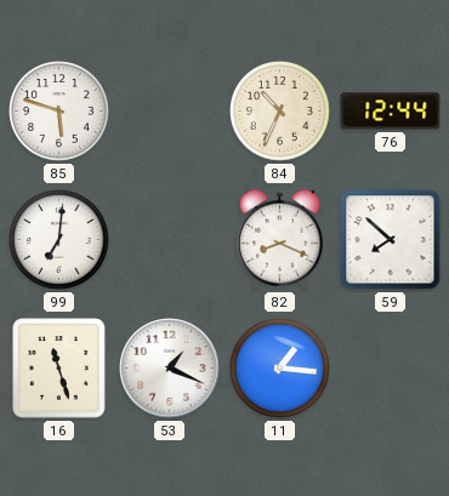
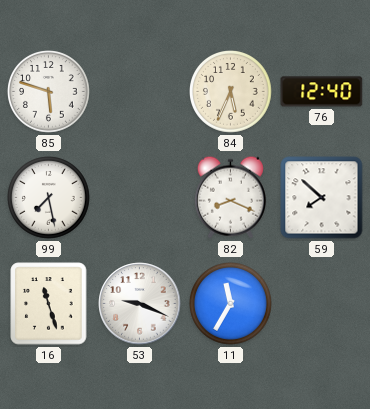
84: 10:34 -> 5:34 (231, 92)
76: 12:44 -> 12:40 (322, 92)
99: 7:01 -> 7:28 (49, 198)
53: 1:19 -> 9:19 (140, 304)
11: 1:16 -> 11:35 (231, 304)
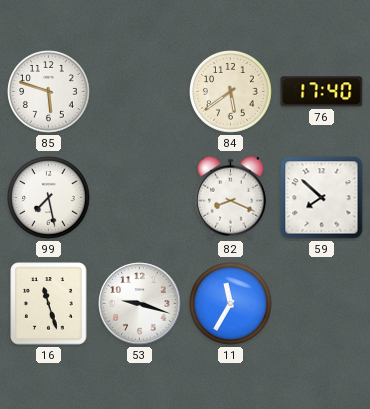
84: 5:34 -> 5:39 (231, 92)
76: 12:40 -> 17:40 (322, 92)
53: 9:19 -> 9:18 (140, 304)
